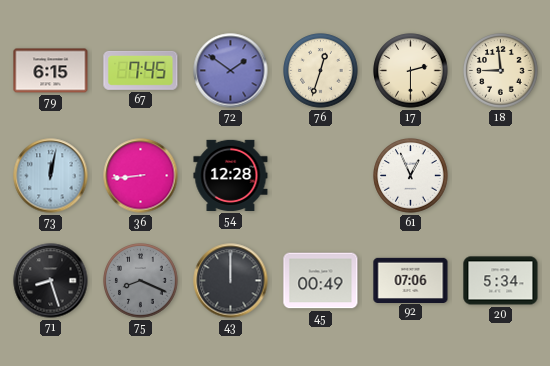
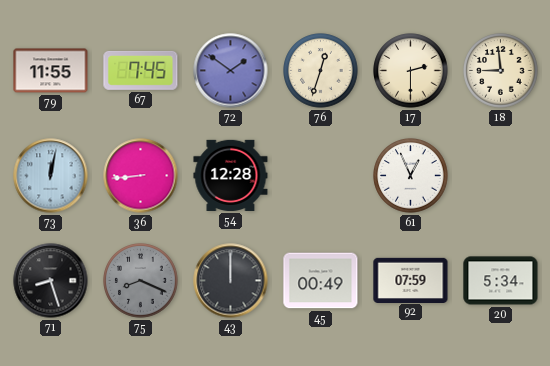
79: 6:15 -> 11:55 (51, 71)
92: 07:06 -> 07:59 (411, 280)
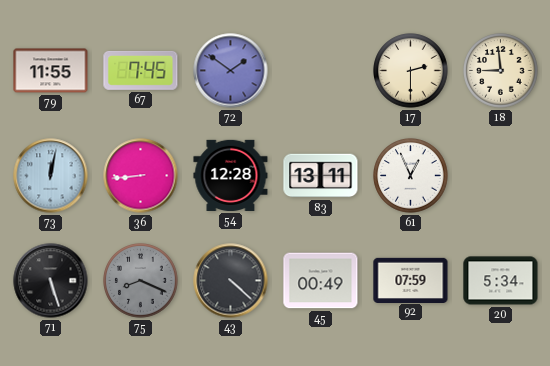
76: 12:33 -> none (321, 71)
83: none -> 13:11 (321, 176)
71: 8:27 -> 5:27 (51, 281)
43: 12:00 -> 4:22 (231, 281)
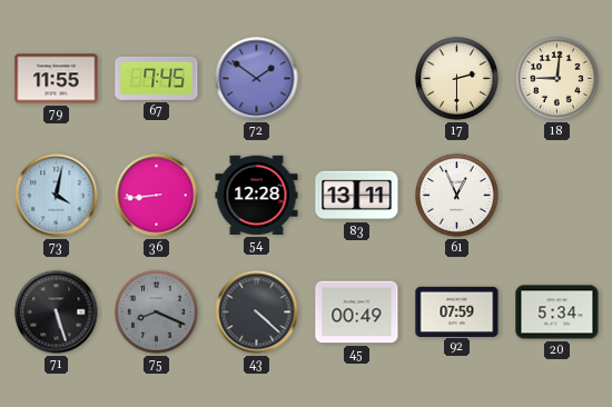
18: 8:59 -> 9:01 (557, 79)
73: 12:02 -> 4:02 (57, 196)
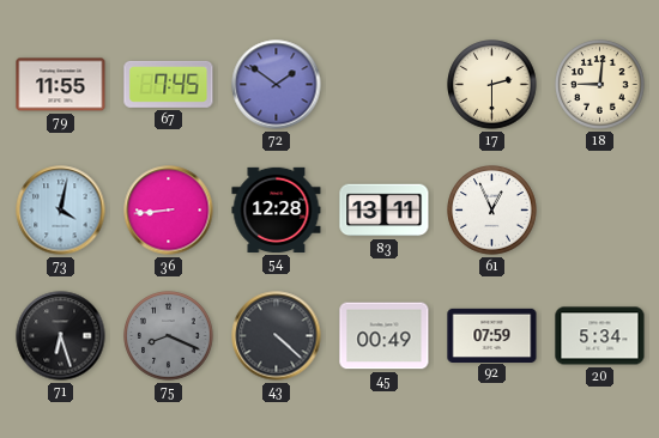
71: 5:27 -> 6:27 (61, 336)
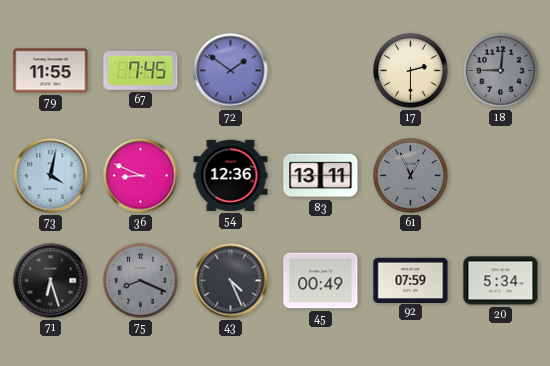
18 dial: cream -> grey (501, 71)
36: 8:44 -> 8:49 (141, 176)
54: 12:28 -> 12:36 (231, 175)
61 dial: white -> grey (411, 176)
43: 4:22 -> 4:26 (231, 281)
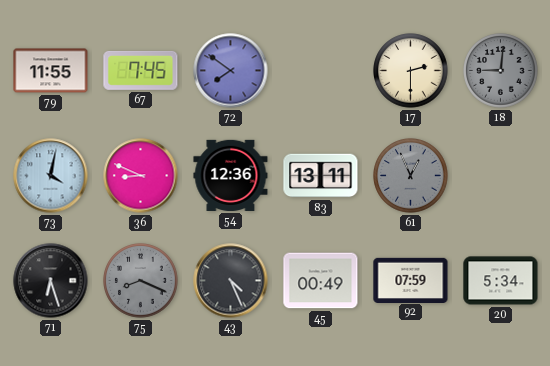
72: 1:51 -> 7:51 (231, 71)
